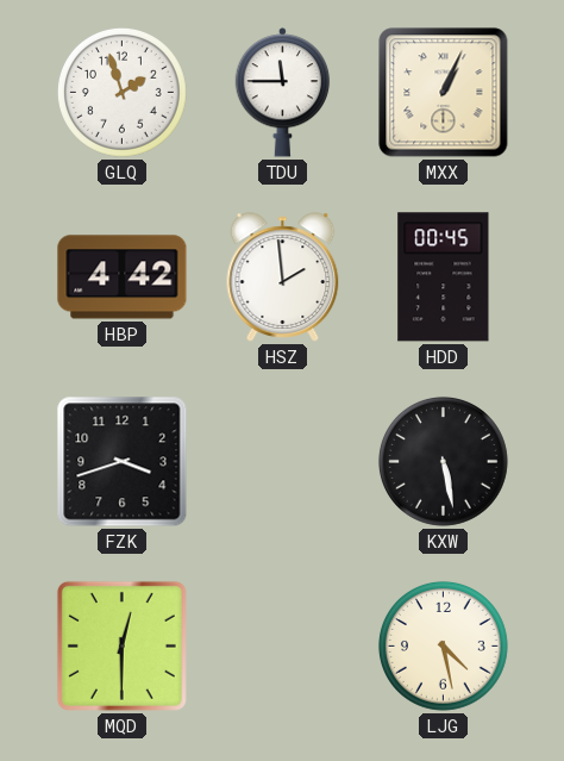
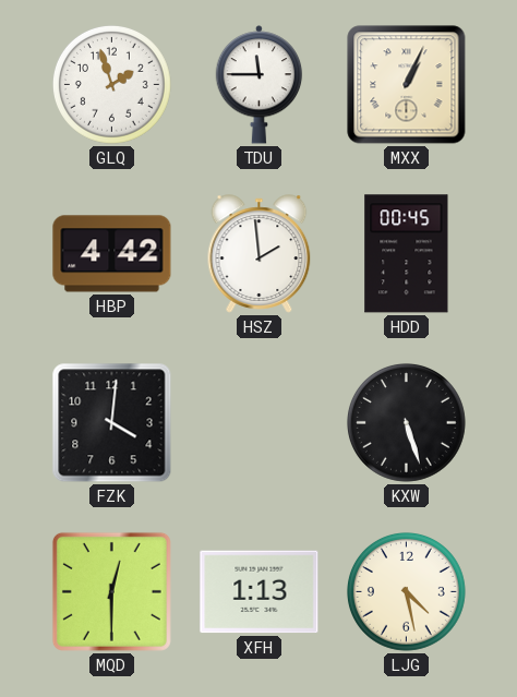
FZK: 3:42 -> 4:01 (112, 423)
KXW: 5:28 -> 5:27 (406, 422)
XFH: none -> 1:13 (260, 592)
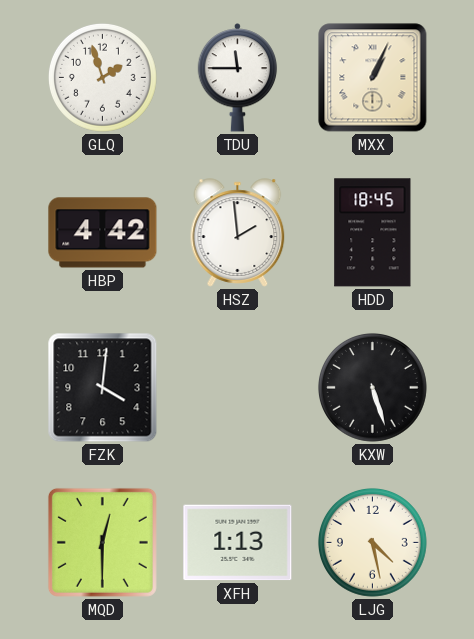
HDD: 00:45 -> 18:45 (373, 233)
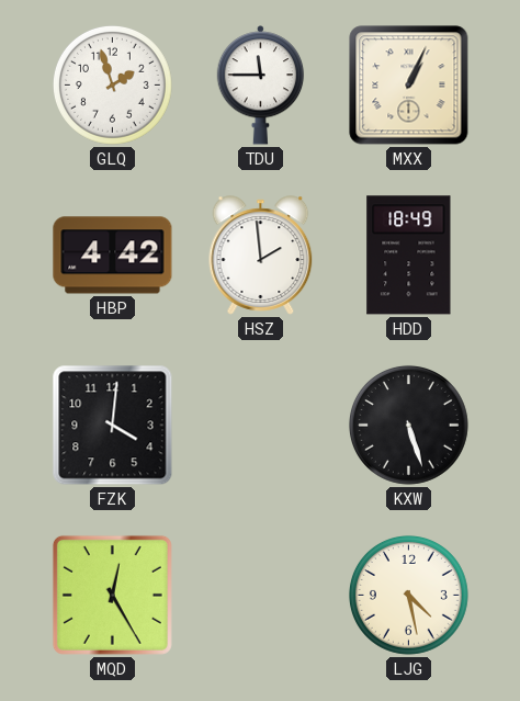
HDD: 18:45 -> 18:49 (409, 256)
MQD: 12:30 -> 12:25 (112, 595)
XFH: 1:13 -> none (238, 543)
